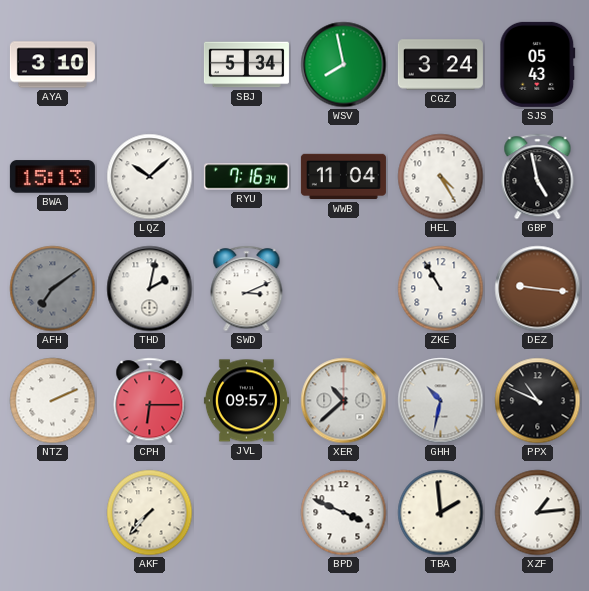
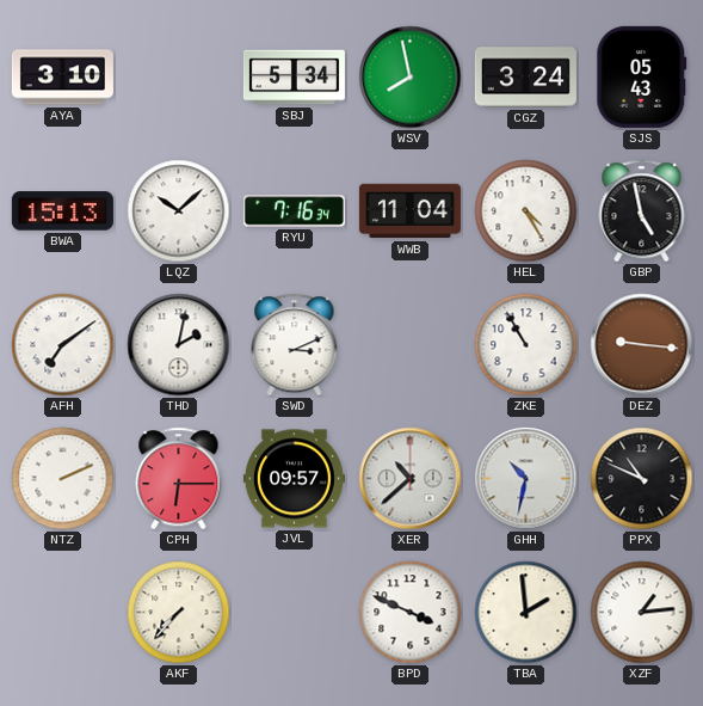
AFH dial: grey -> white (63, 345)
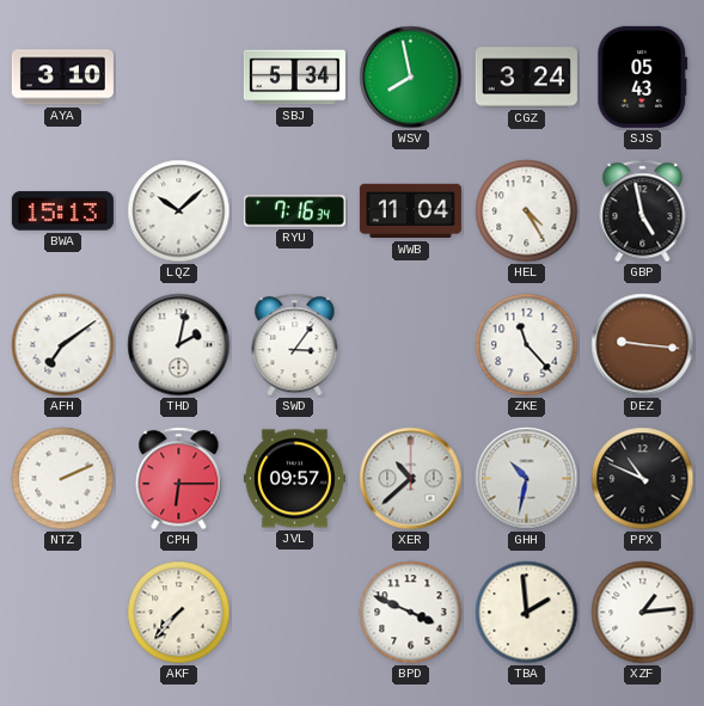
SWD: 3:11 -> 3:06 (295, 345)
ZKE: 10:55 -> 11:23 (527, 345)
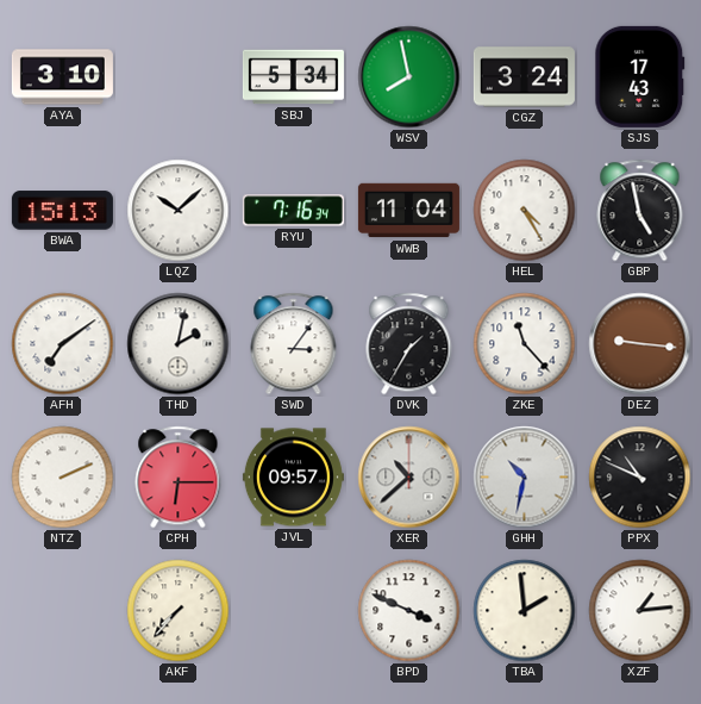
SJS: 05:43 -> 17:43 (640, 76)
DVK: none -> 1:35 (409, 344)
